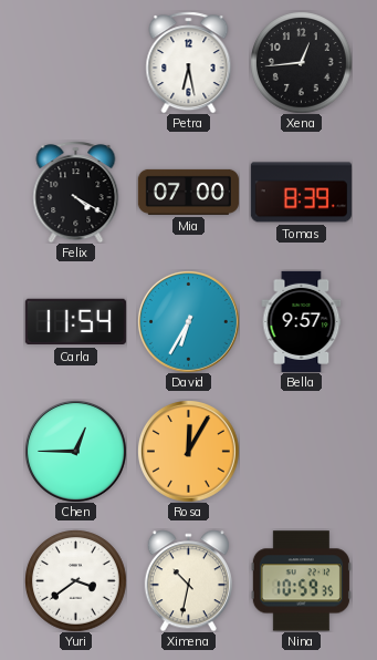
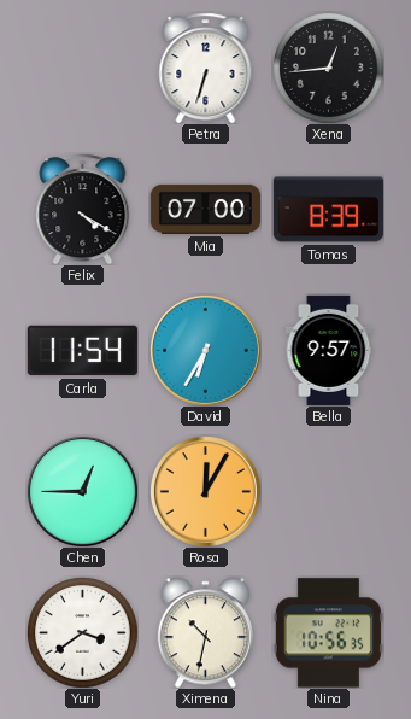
Petra: 6:28 -> 6:33 (206, 68)
Nina: 10:59 -> 10:56 (328, 633)
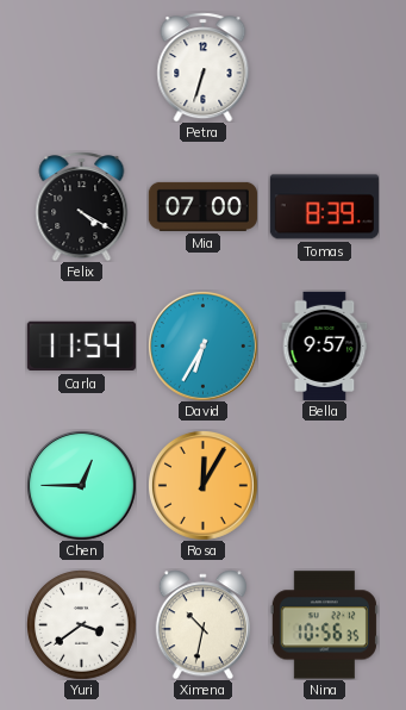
Xena: 12:44 -> none (329, 69)
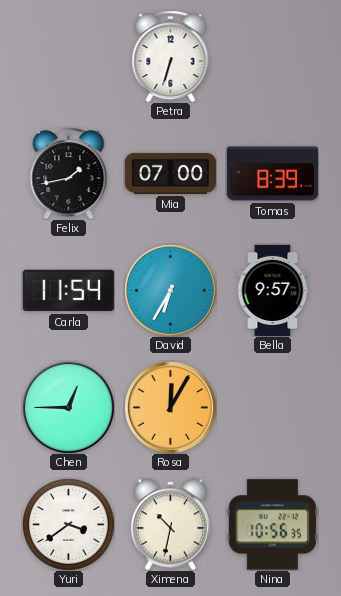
Felix: 4:20 -> 1:43 (69, 173)
